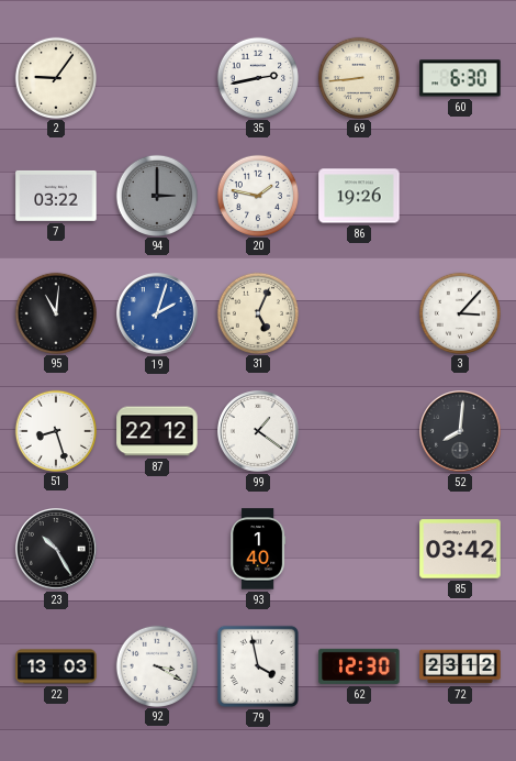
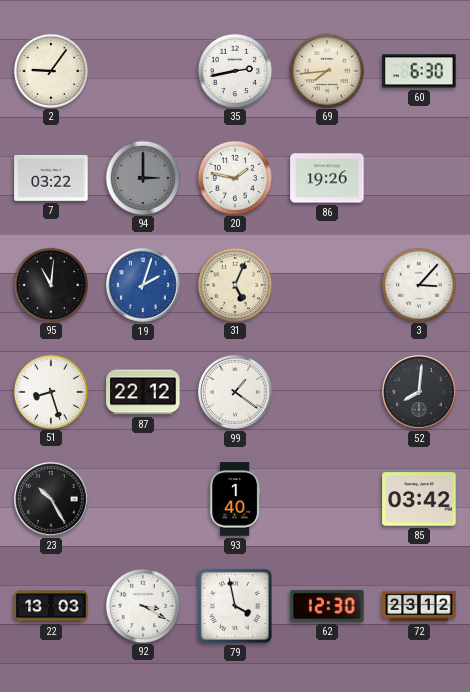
69: 8:44 -> 7:44 (326, 70)
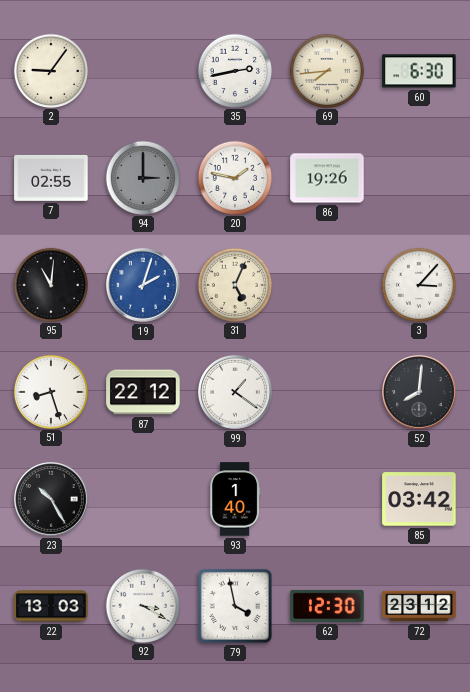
7: 03:22 -> 02:55 (51, 178)
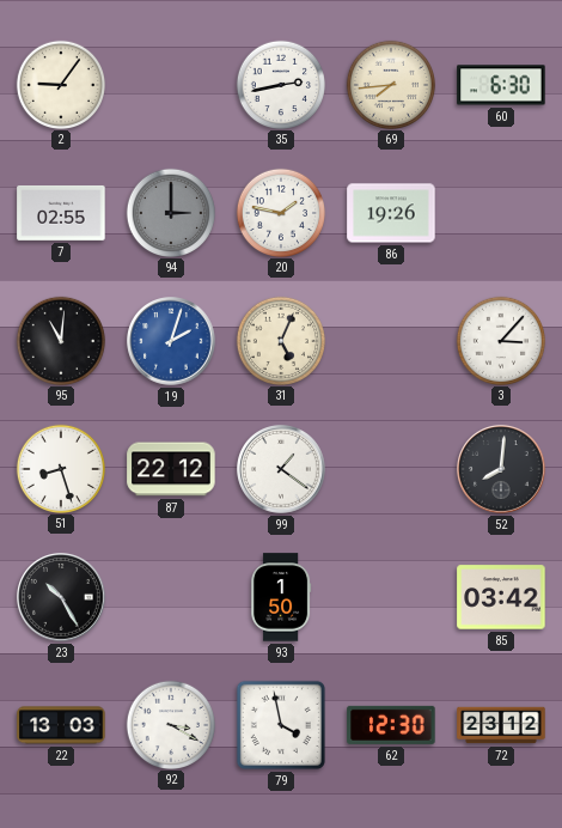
93: 1:40 -> 1:50 (281, 597)
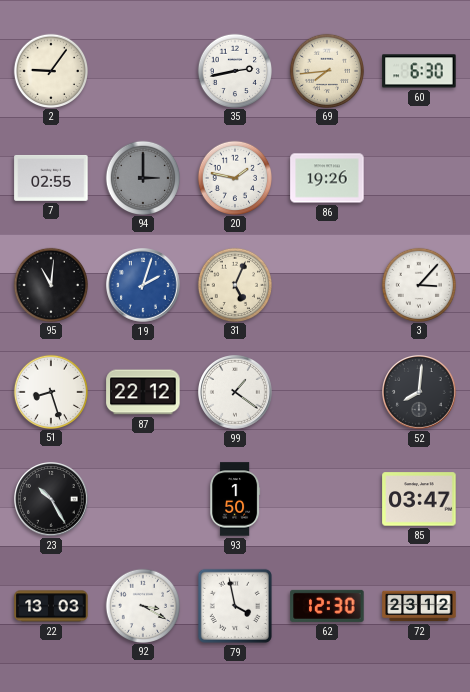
85: 03:42 -> 03:47 (419, 499)
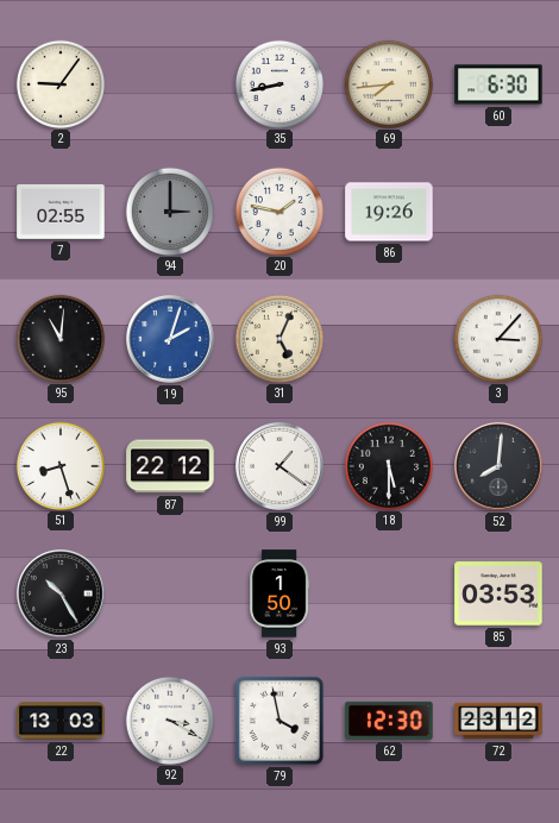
35: 2:43 -> 8:43 (278, 83)
18: none -> 5:30 (388, 465)
85: 03:47 -> 03:53 (498, 593)
